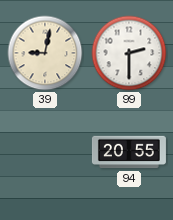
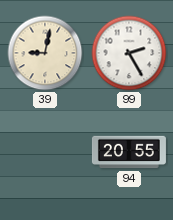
99: 2:30 -> 2:25 (129, 53)
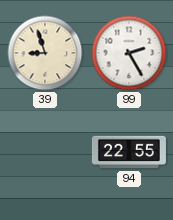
39: 9:02 -> 8:57 (45, 53)
94: 20:55 -> 22:55 (129, 152)
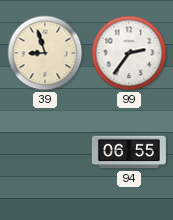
99: 2:25 -> 2:36 (129, 53)
94: 22:55 -> 06:55 (129, 152)
